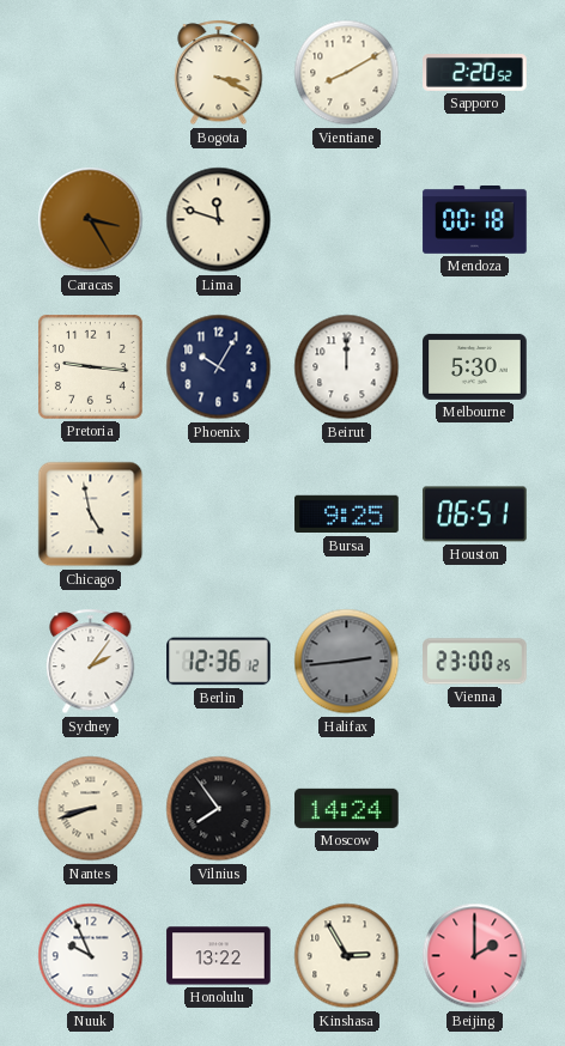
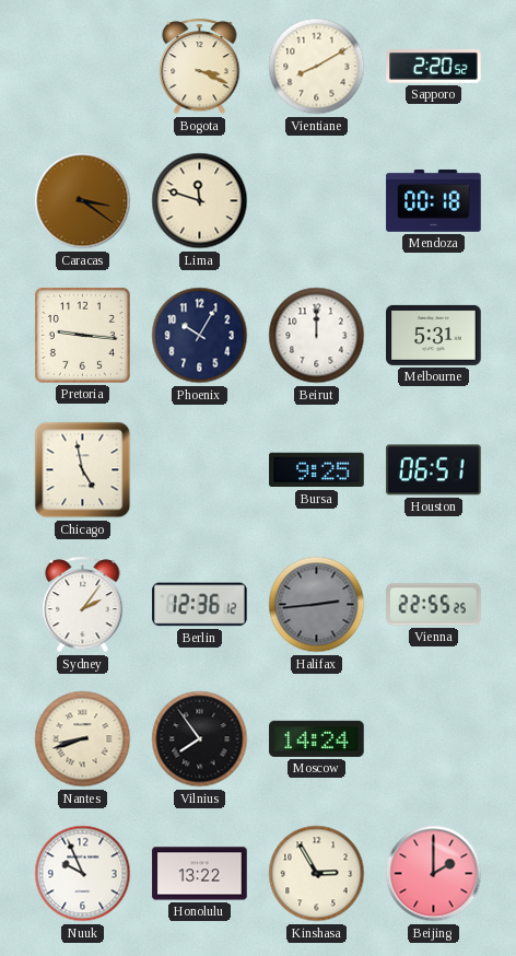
Caracas: 3:25 -> 3:21 (83, 201)
Melbourne: 5:30 -> 5:31 (434, 335)
Vienna: 23:00 -> 22:55 (434, 605)
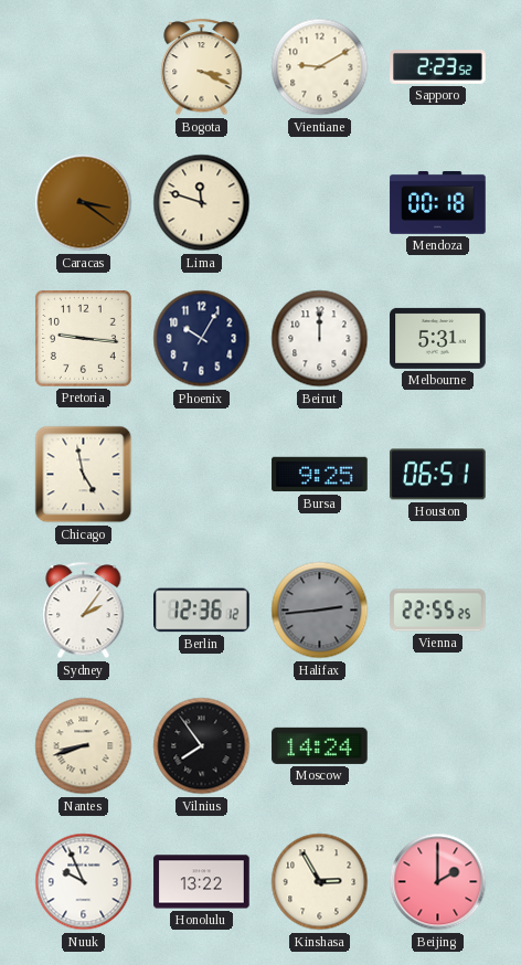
Vientiane: 8:10 -> 9:10 (320, 67)
Sapporo: 2:20 -> 2:23 (438, 67)
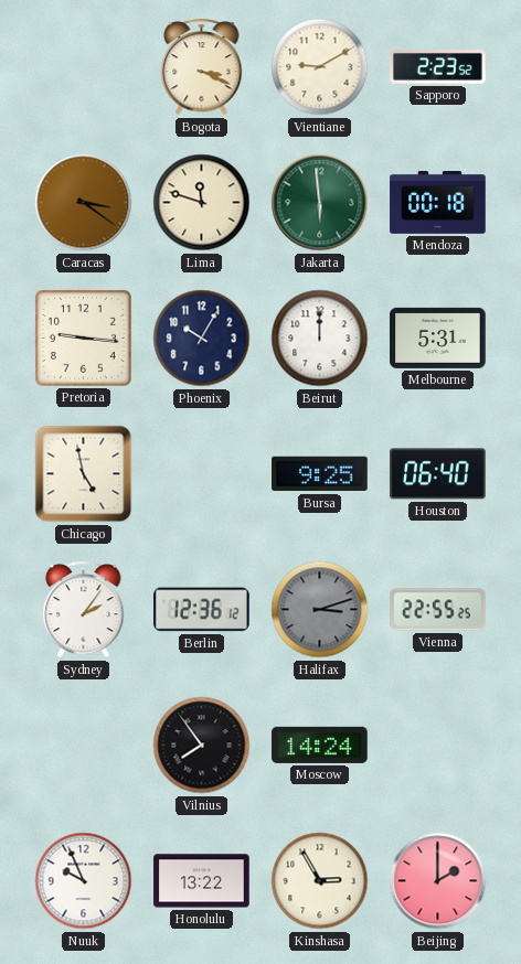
Jakarta: none -> 5:59 (320, 203)
Houston: 06:51 -> 06:40 (438, 474)
Halifax: 2:44 -> 3:12 (320, 610)
Nantes: 8:42 -> none (84, 746)
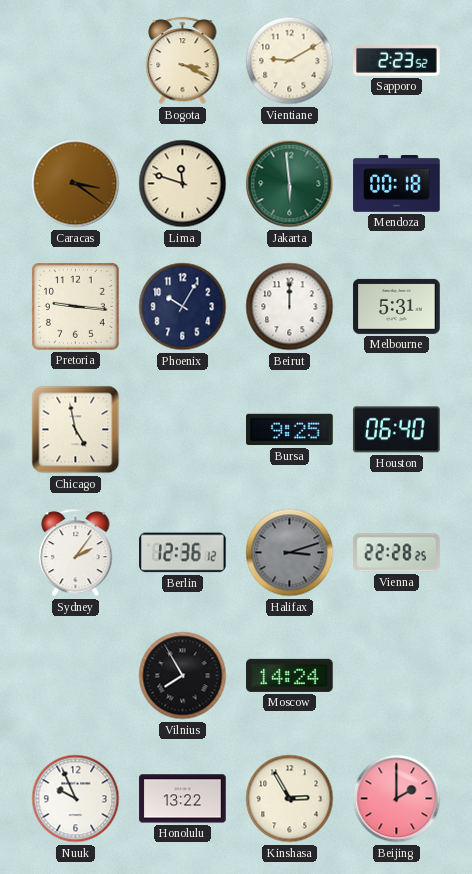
Vienna: 22:55 -> 22:28 (397, 553)
Vilnius: 7:54 -> 7:55 (183, 676)
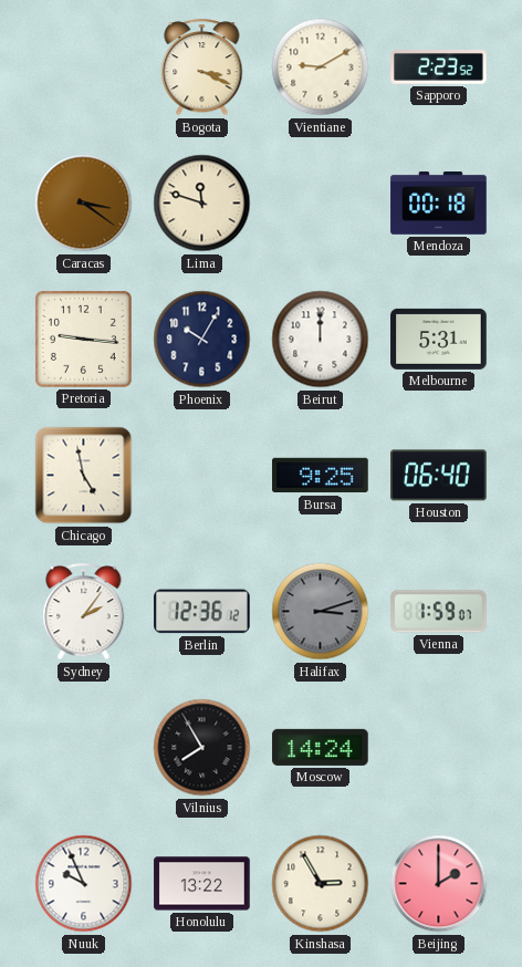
Jakarta: 5:59 -> none (290, 184)
Vienna: 22:28 -> 1:59 (439, 612)
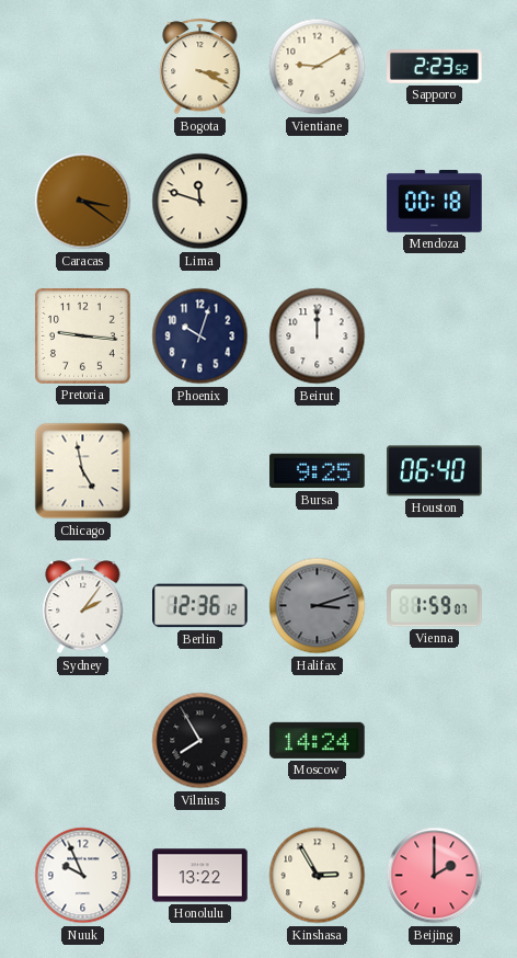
Phoenix: 10:05 -> 10:03 (200, 337)
Melbourne: 5:31 -> none (439, 339)
